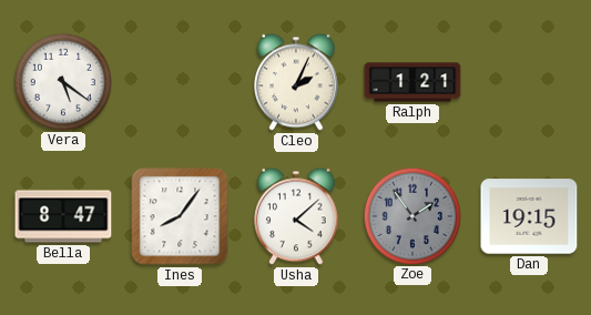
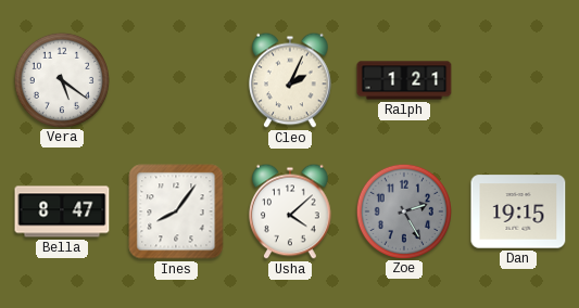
Zoe: 1:54 -> 2:25 (403, 210)
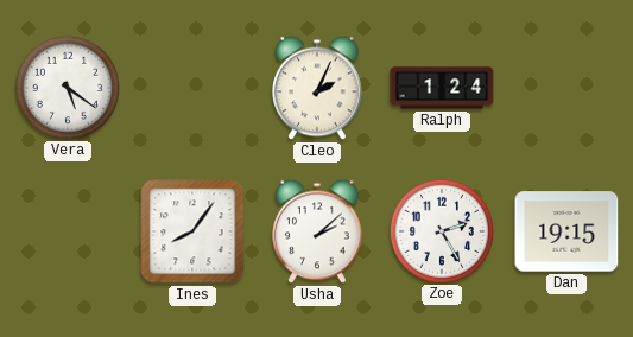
Ralph: 1:21 -> 1:24 (442, 88)
Bella: 8:47 -> none (62, 211)
Usha: 4:08 -> 2:08 (317, 231)
Zoe dial: grey -> white (441, 230)
